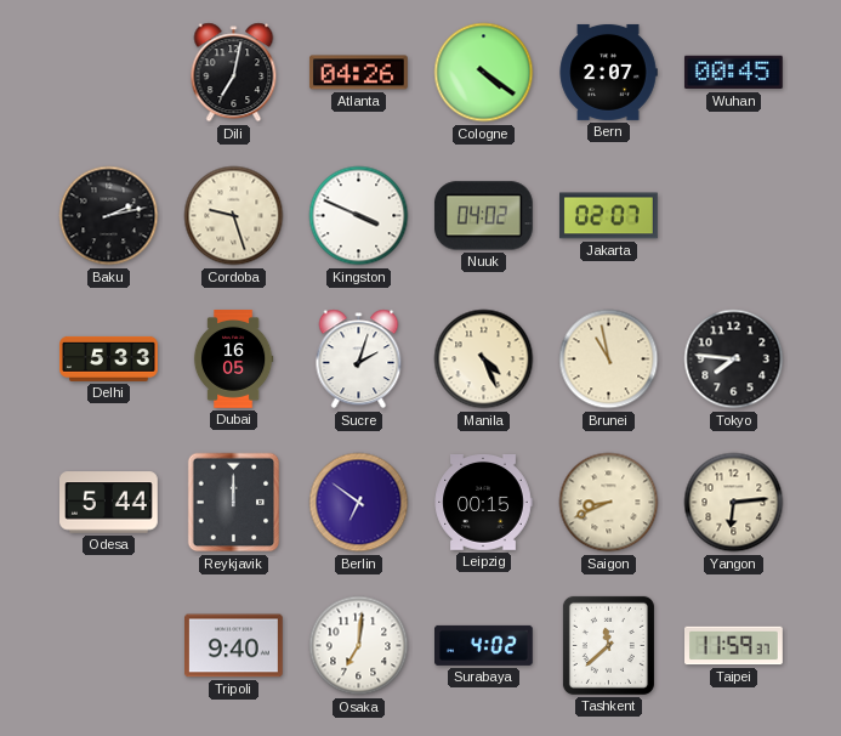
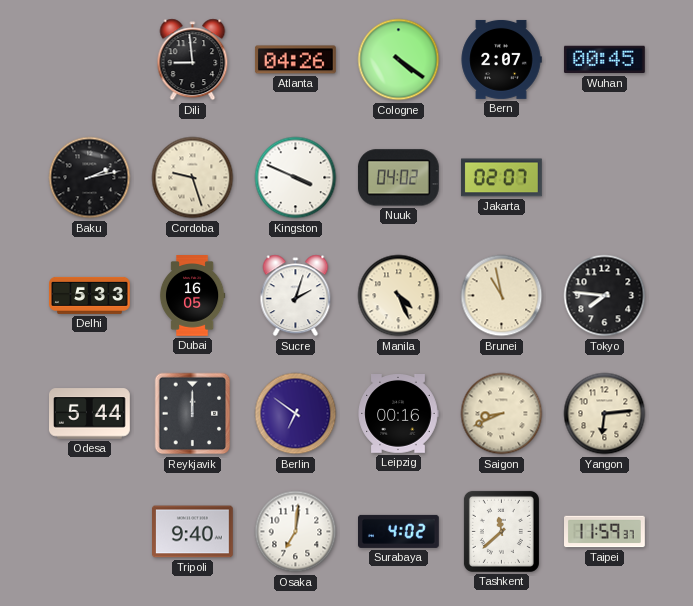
Dili: 7:02 -> 8:59 (193, 60)
Leipzig: 00:15 -> 00:16 (398, 414)
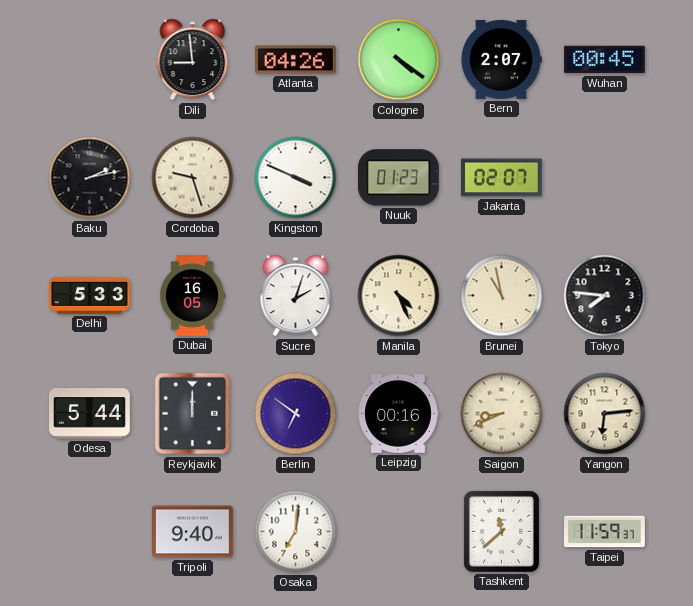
Nuuk: 04:02 -> 01:23 (398, 178)
Surabaya: 4:02 -> none (399, 531)
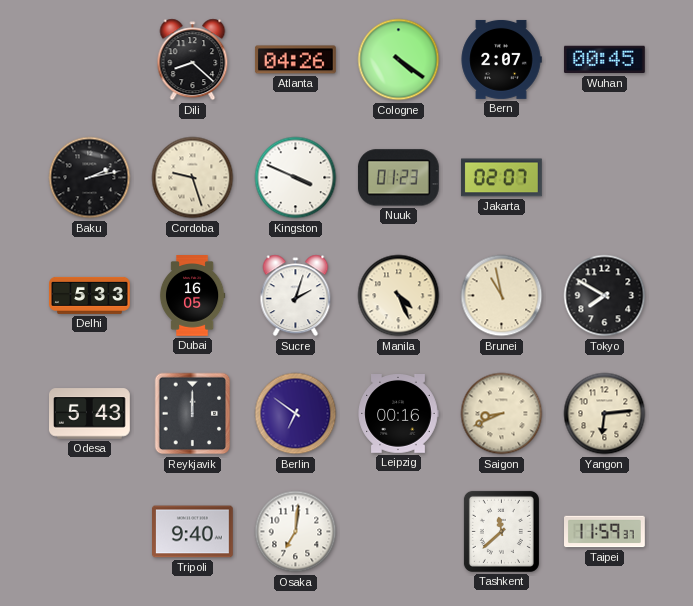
Dili: 8:59 -> 8:22 (193, 60)
Tokyo: 7:46 -> 7:50 (605, 296)
Odesa: 5:44 -> 5:43 (90, 414)
